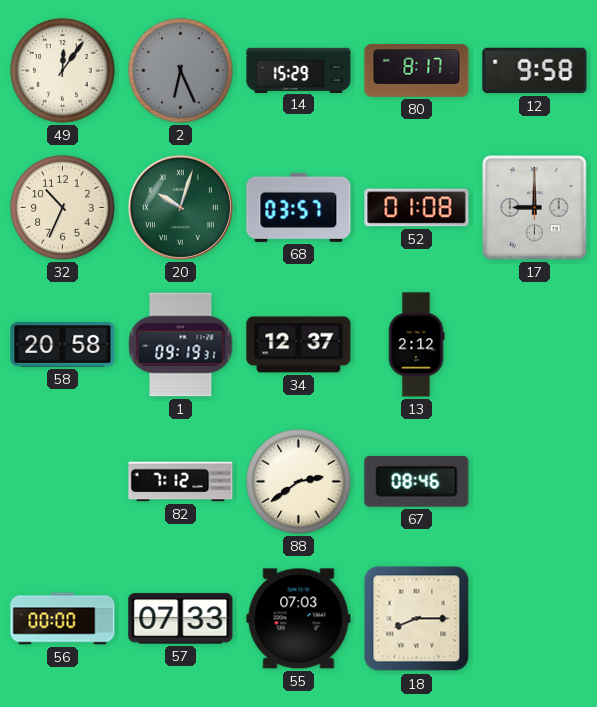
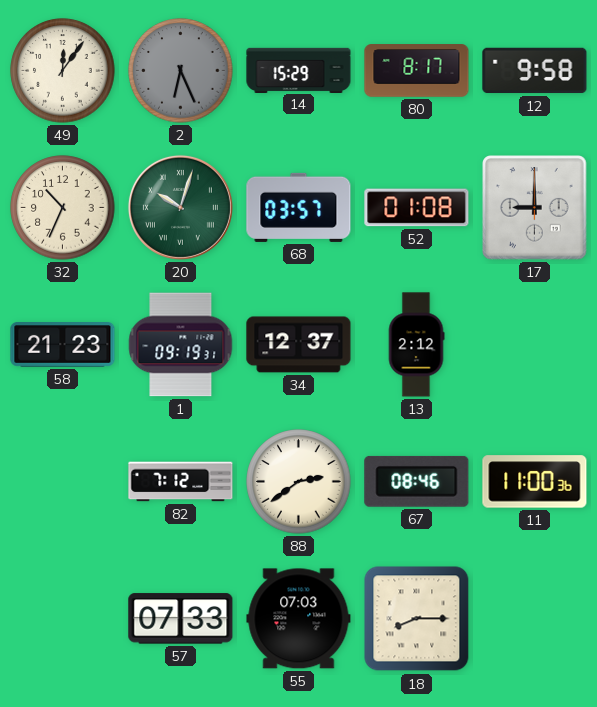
58: 20:58 -> 21:23 (63, 345)
11: none -> 11:00 (535, 482)
56: 00:00 -> none (63, 619)
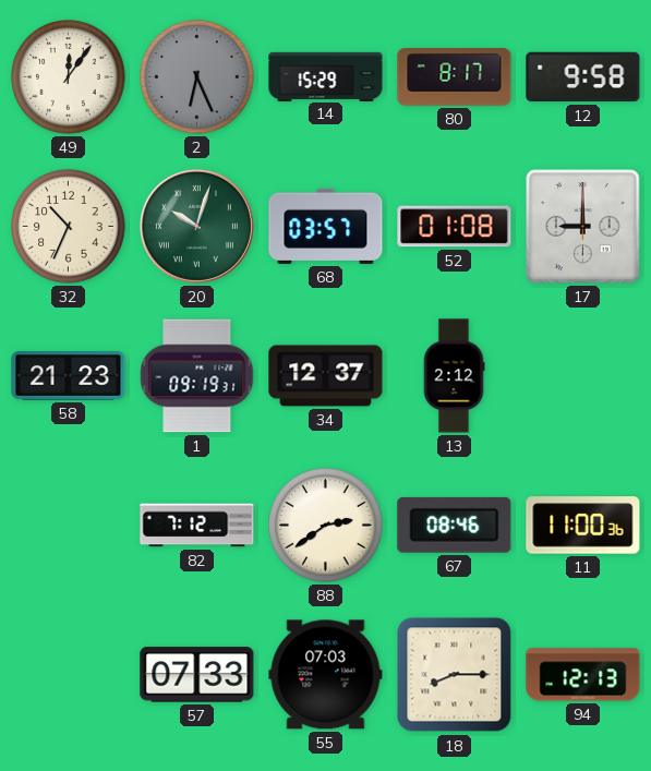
94: none -> 12:13 (583, 675)
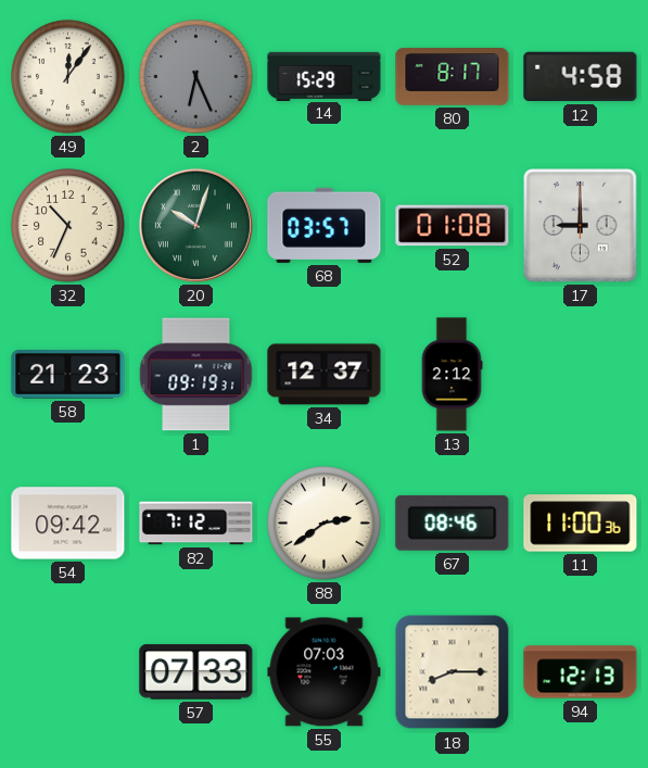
12: 9:58 -> 4:58 (581, 77)
54: none -> 09:42 (68, 524)
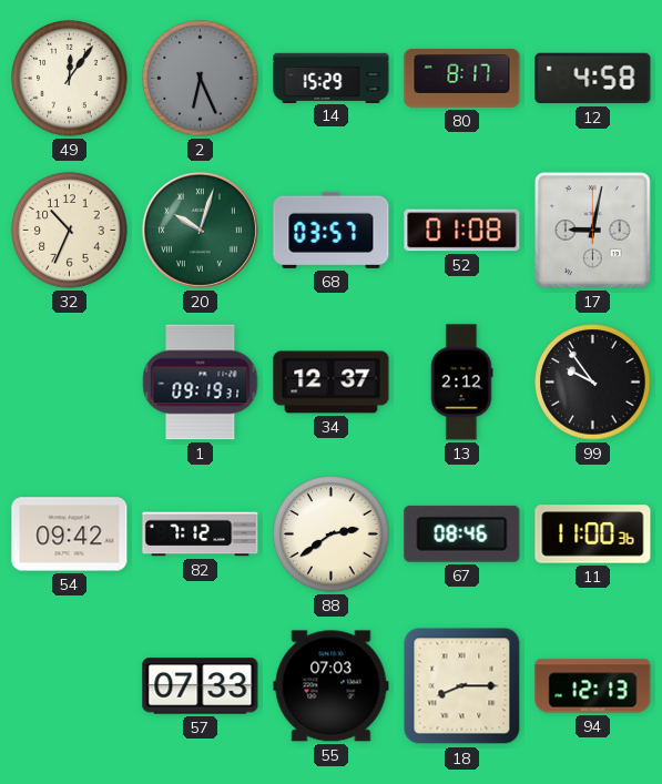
17: 9:00 -> 9:02 (593, 231)
58: 21:23 -> none (68, 375)
99: none -> 9:54 (593, 383)
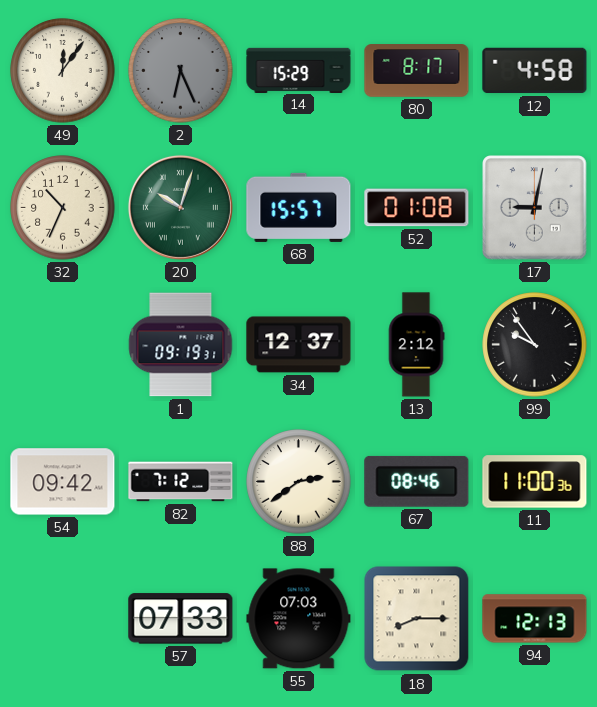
68: 03:57 -> 15:57 (299, 207)
